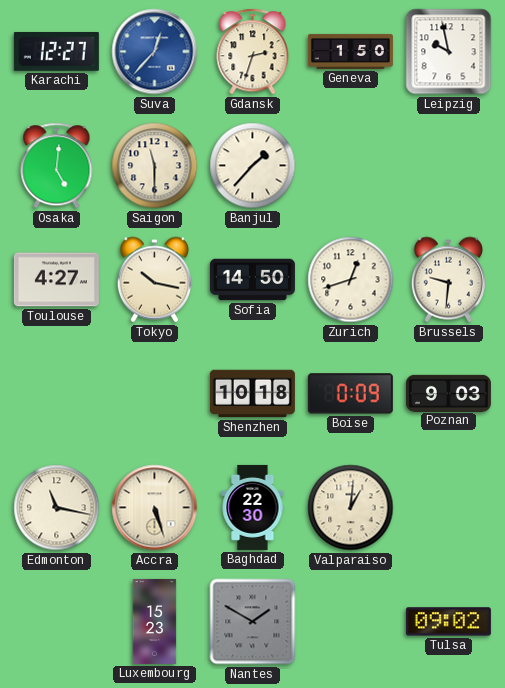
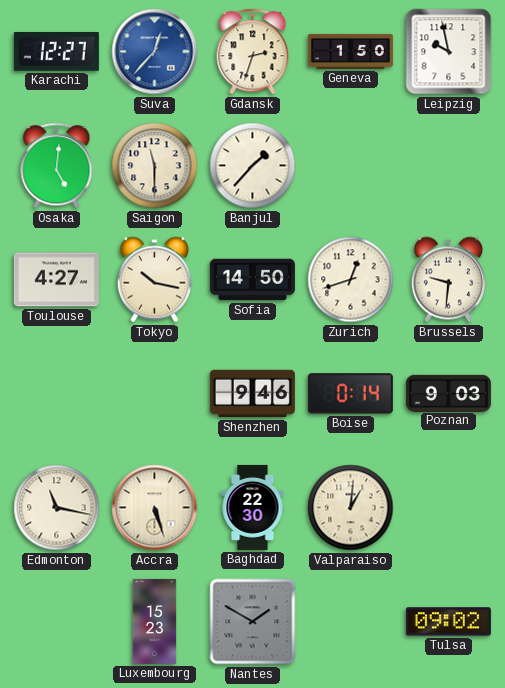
Shenzhen: 10:18 -> 9:46 (252, 394)
Boise: 0:09 -> 0:14 (350, 394)
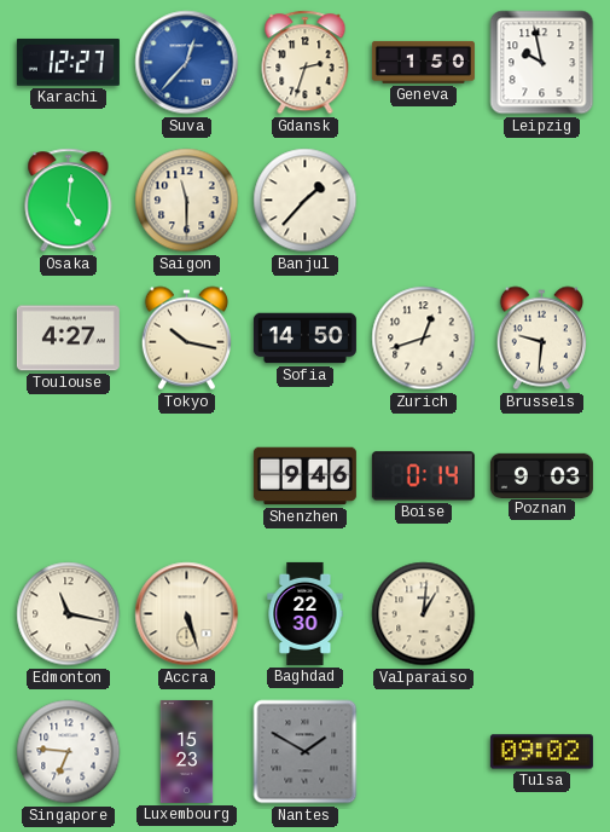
Singapore: none -> 6:46 (69, 752)
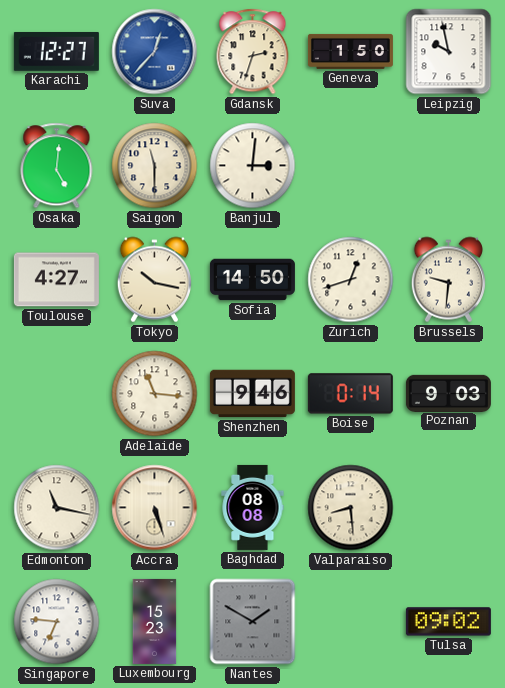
Banjul: 1:37 -> 3:01 (253, 166)
Adelaide: none -> 11:16 (155, 394)
Baghdad: 22:30 -> 08:08 (253, 507)
Valparaiso: 1:01 -> 8:29 (351, 508)
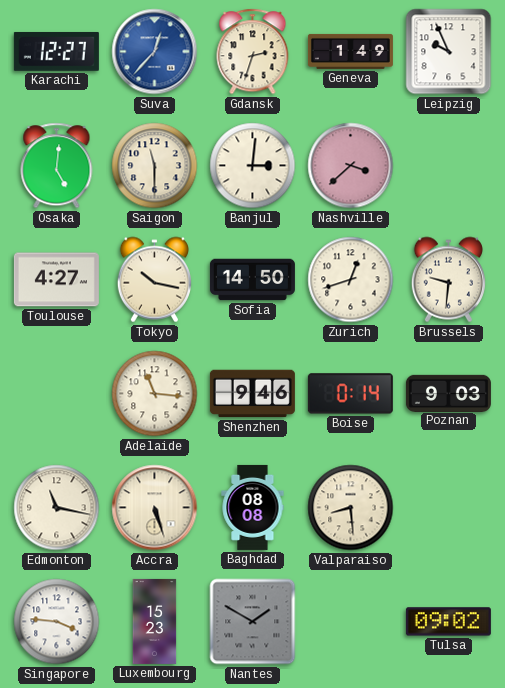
Geneva: 1:50 -> 1:49 (350, 51)
Leipzig: 9:58 -> 9:56 (449, 52)
Nashville: none -> 3:38 (351, 166)
Singapore: 6:46 -> 3:46 (57, 622)
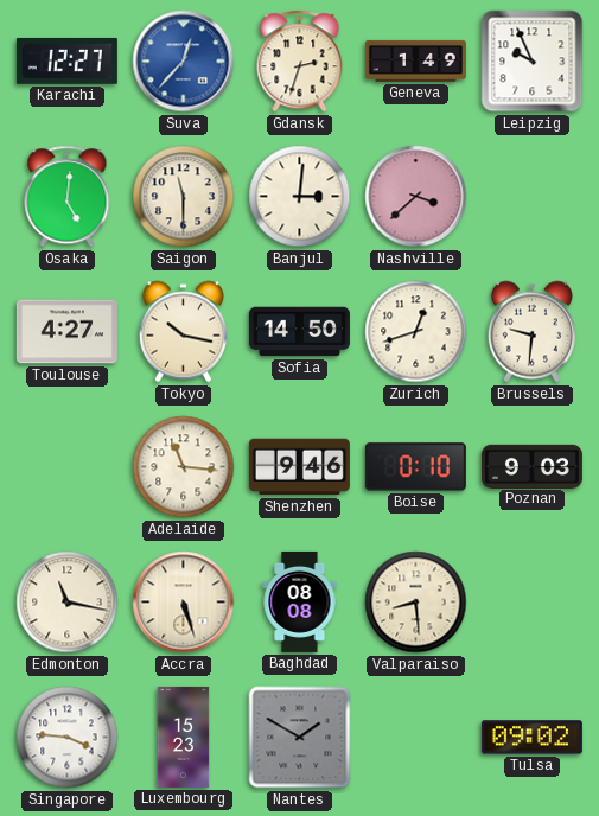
Boise: 0:14 -> 0:10 (415, 467)
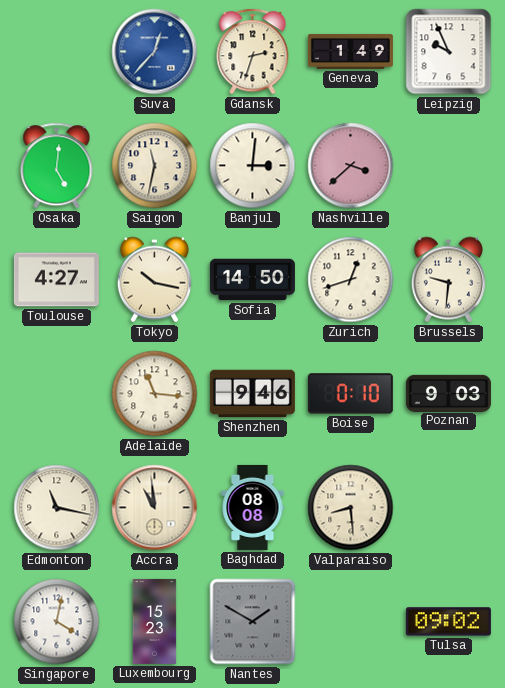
Karachi: 12:27 -> none (66, 60)
Saigon: 11:30 -> 11:32 (155, 166)
Accra: 5:27 -> 10:59 (155, 508)
Singapore: 3:46 -> 4:02 (57, 622)
